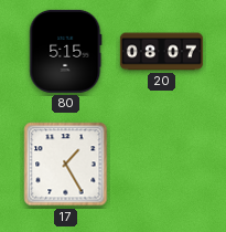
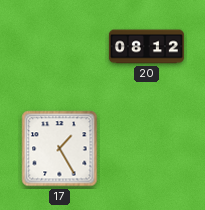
80: 5:15 -> none (66, 51)
20: 08:07 -> 08:12 (146, 47)
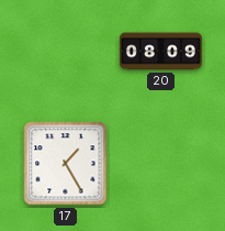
20: 08:12 -> 08:09 (160, 52)
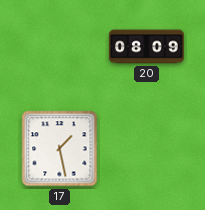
17: 1:25 -> 1:28 (60, 149)
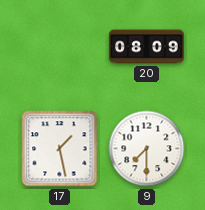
9: none -> 7:30 (147, 149)
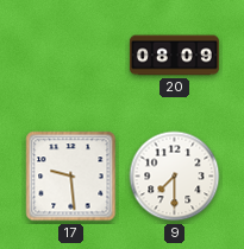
17: 1:28 -> 9:29 (71, 177)
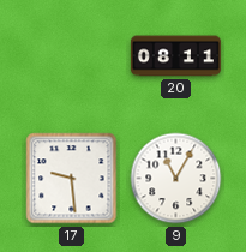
20: 08:09 -> 08:11 (175, 56)
9: 7:30 -> 11:05 (176, 179)
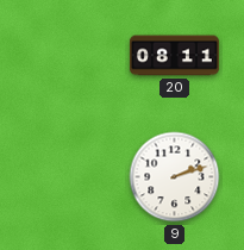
17: 9:29 -> none (72, 179)
9: 11:05 -> 2:12 (175, 177)
